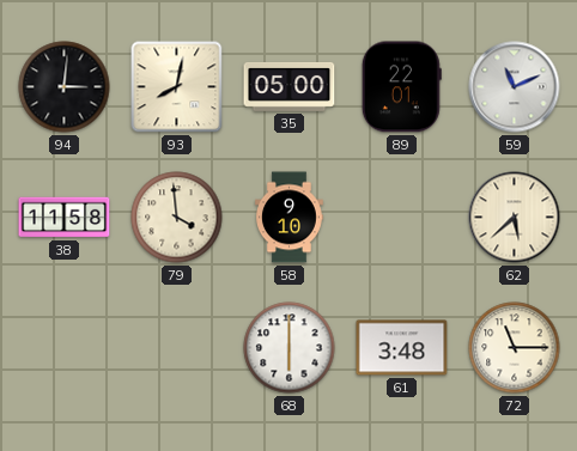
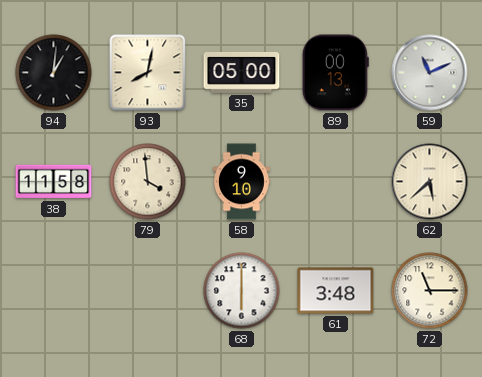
94: 3:01 -> 1:01 (54, 73)
89: 22:01 -> 00:13 (335, 73)
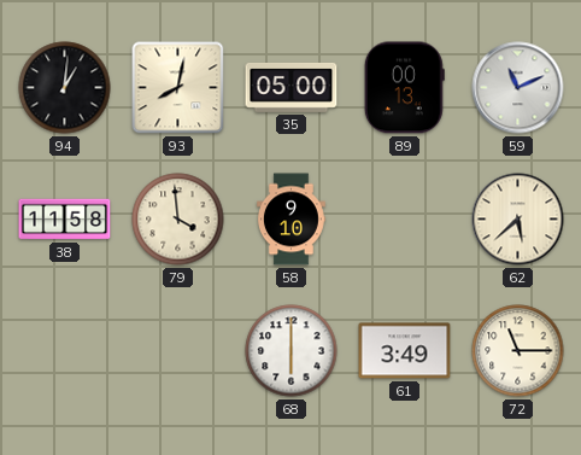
61: 3:48 -> 3:49 (405, 351)
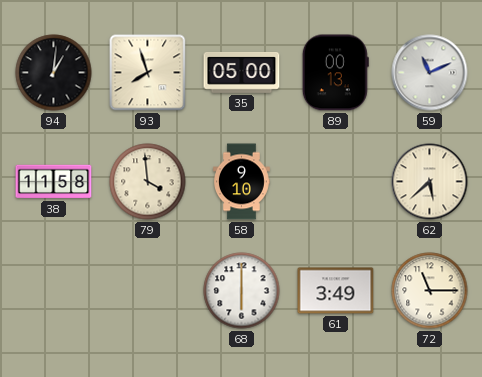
93: 8:02 -> 7:57 (148, 73)
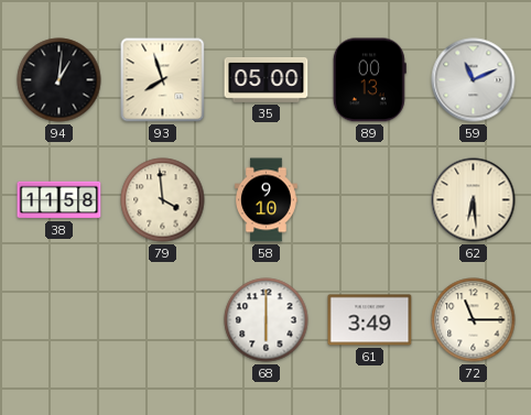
62: 5:38 -> 6:29 (474, 200)
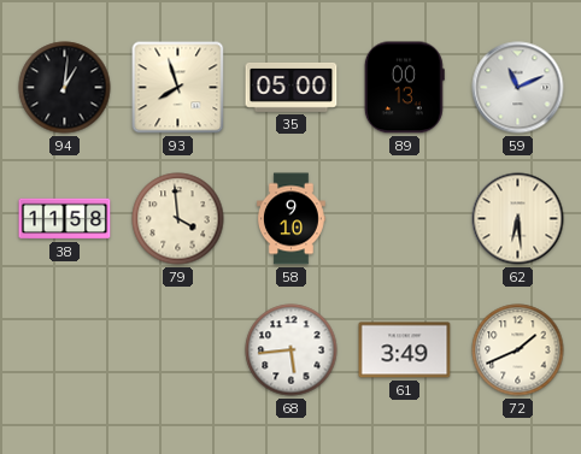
68: 6:00 -> 5:44 (292, 350)
72: 11:15 -> 1:41 (518, 350)
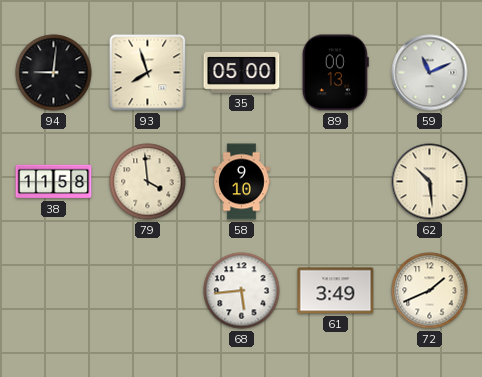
94: 1:01 -> 9:01 (54, 73)
62: 6:29 -> 10:29 (430, 182)
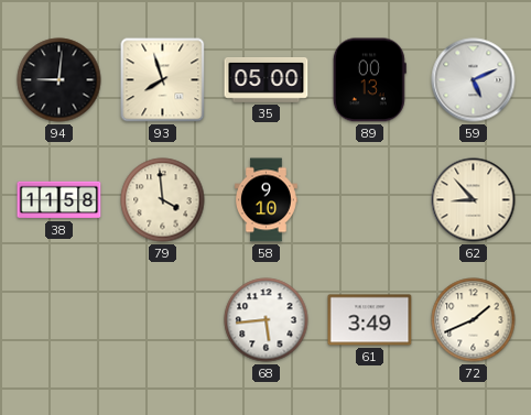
59: 11:11 -> 5:11 (474, 80)
62: 10:29 -> 8:53 (474, 200)
